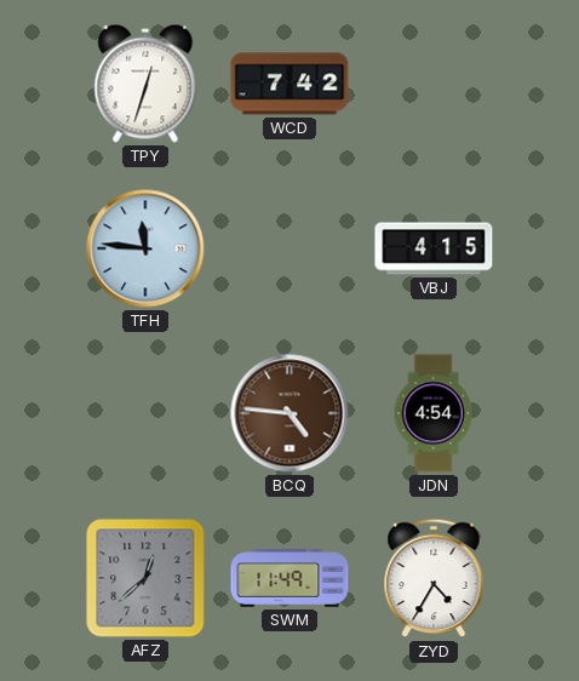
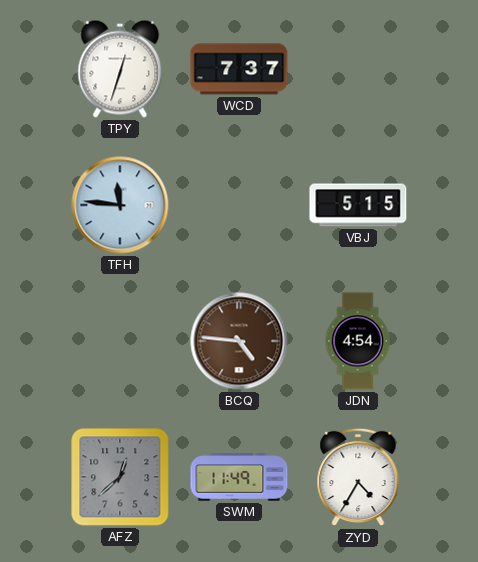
WCD: 7:42 -> 7:37 (239, 69)
VBJ: 4:15 -> 5:15 (358, 205)
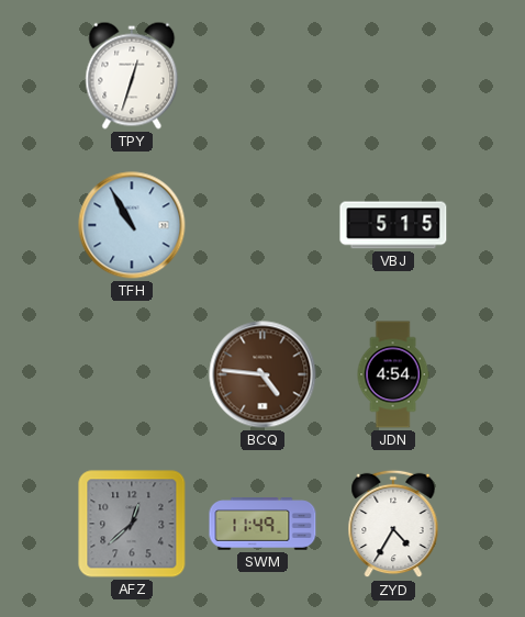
WCD: 7:37 -> none (239, 69)
TFH: 11:46 -> 10:55 (132, 225)
